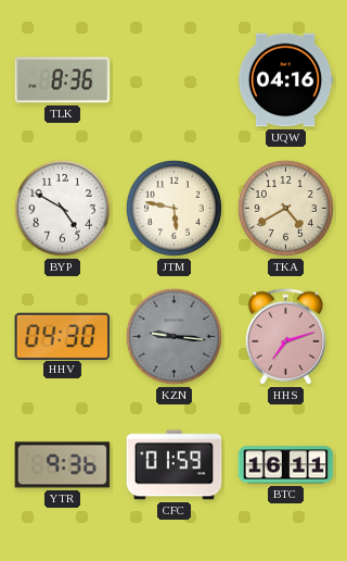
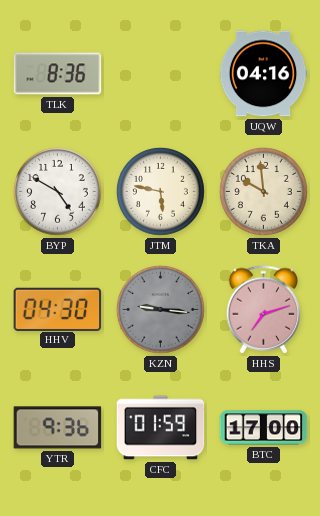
TKA: 4:40 -> 9:59 (263, 191)
BTC: 16:11 -> 17:00 (264, 428)
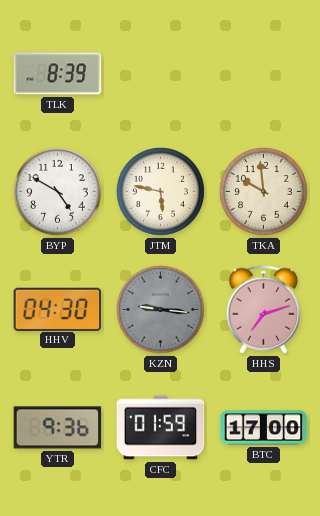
TLK: 8:36 -> 8:39 (58, 74)
UQW: 04:16 -> none (263, 74)
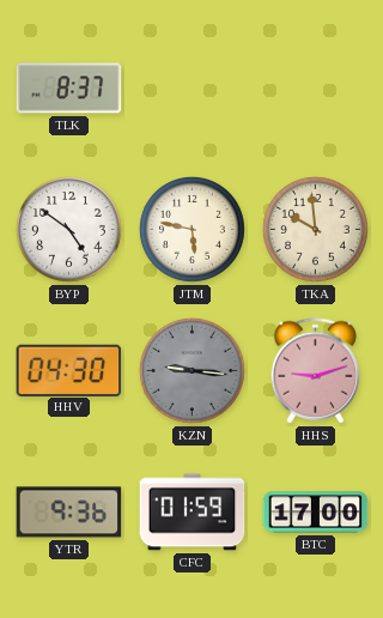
TLK: 8:39 -> 8:37 (69, 89)
BYP: 4:50 -> 4:51 (68, 229)
HHS: 7:12 -> 9:12 (316, 371)
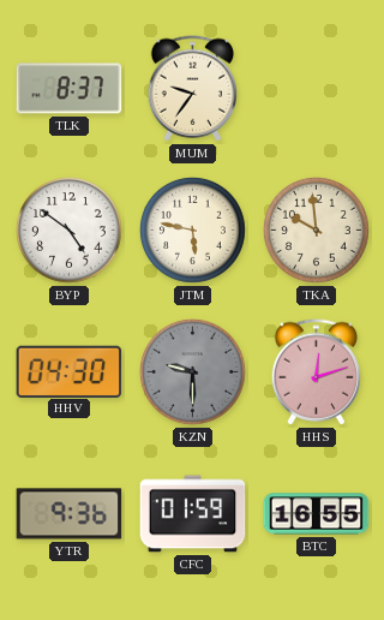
MUM: none -> 9:36 (193, 89)
KZN: 9:16 -> 9:30 (192, 371)
HHS: 9:12 -> 12:12 (317, 372)
BTC: 17:00 -> 16:55 (317, 514)
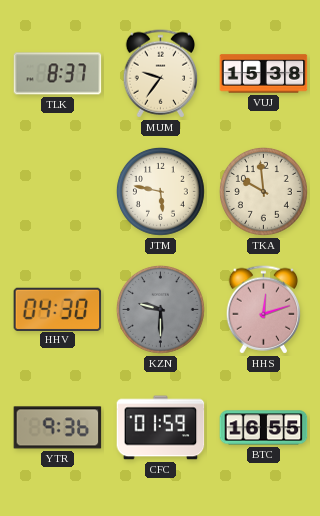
VUJ: none -> 15:38 (264, 74)
BYP: 4:51 -> none (68, 229)
